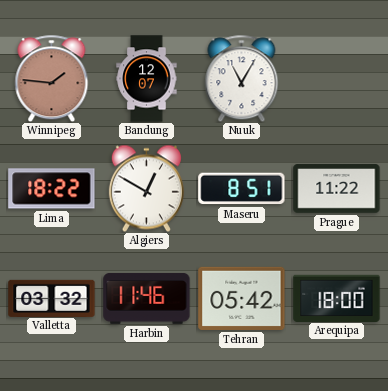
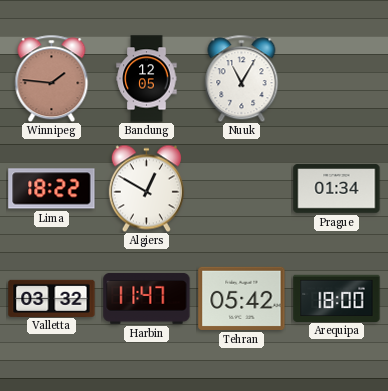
Bandung: 12:07 -> 12:05 (147, 79)
Maseru: 8:51 -> none (242, 189)
Prague: 11:22 -> 01:34 (337, 189)
Harbin: 11:46 -> 11:47 (147, 298)
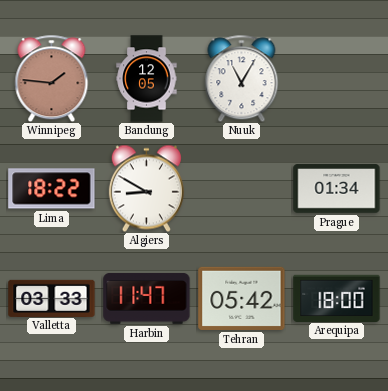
Algiers: 12:50 -> 8:50 (146, 188)
Valletta: 03:32 -> 03:33 (52, 298)
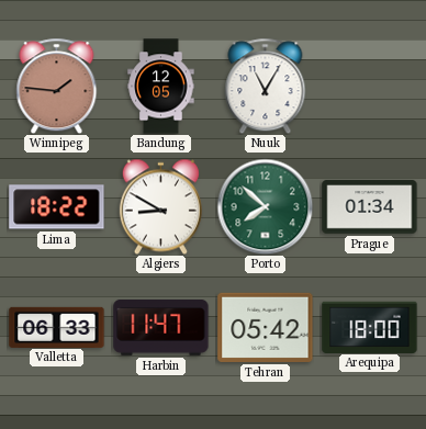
Porto: none -> 7:52 (265, 206)
Valletta: 03:33 -> 06:33 (57, 327)
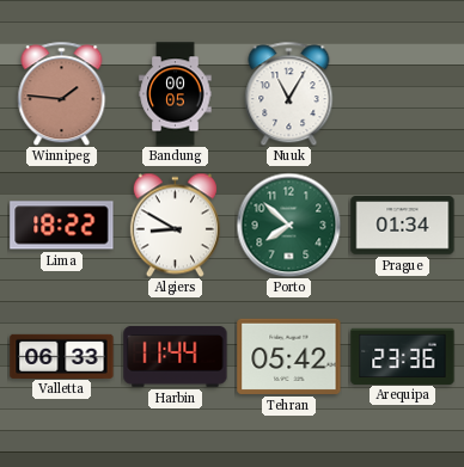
Bandung: 12:05 -> 00:05 (176, 94)
Harbin: 11:47 -> 11:44 (176, 356)
Arequipa: 18:00 -> 23:36 (403, 356)
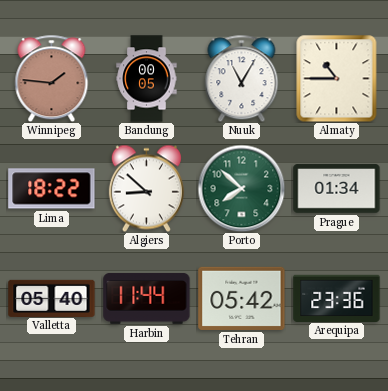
Almaty: none -> 10:45 (337, 78)
Algiers: 8:50 -> 8:52 (146, 188)
Valletta: 06:33 -> 05:40 (52, 298)
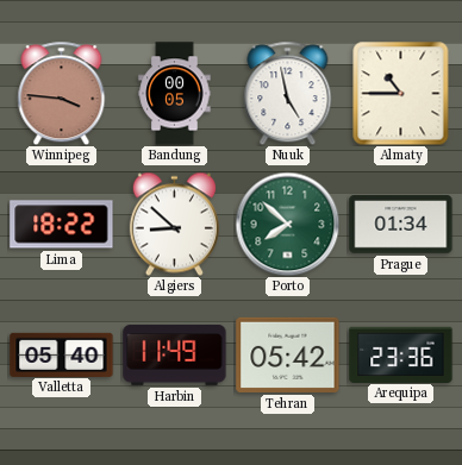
Winnipeg: 1:46 -> 3:46 (62, 93)
Nuuk: 11:05 -> 4:58 (288, 93)
Harbin: 11:44 -> 11:49 (175, 354)
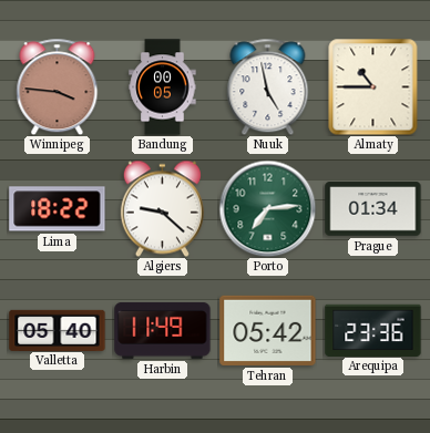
Algiers: 8:52 -> 9:22 (162, 208)
Porto: 7:52 -> 7:14 (267, 208)
